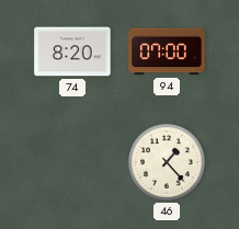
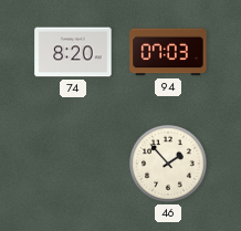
94: 07:00 -> 07:03 (168, 52)
46: 1:23 -> 1:53 (169, 165)
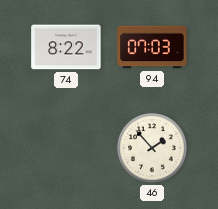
74: 8:20 -> 8:22 (66, 47)
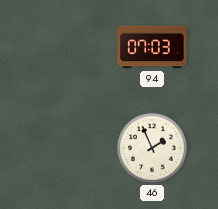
74: 8:22 -> none (66, 47)
46: 1:53 -> 1:56 (153, 149)
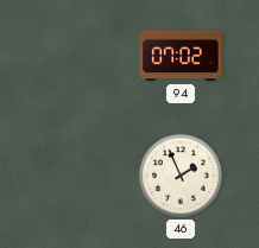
94: 07:03 -> 07:02 (181, 56)
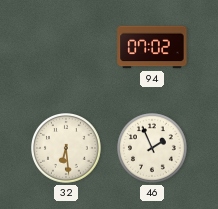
32: none -> 6:29 (67, 149)
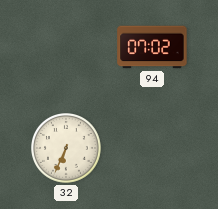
32: 6:29 -> 6:34 (67, 149)
46: 1:56 -> none (153, 149)
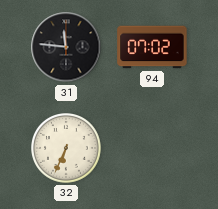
31: none -> 11:46 (66, 47)
